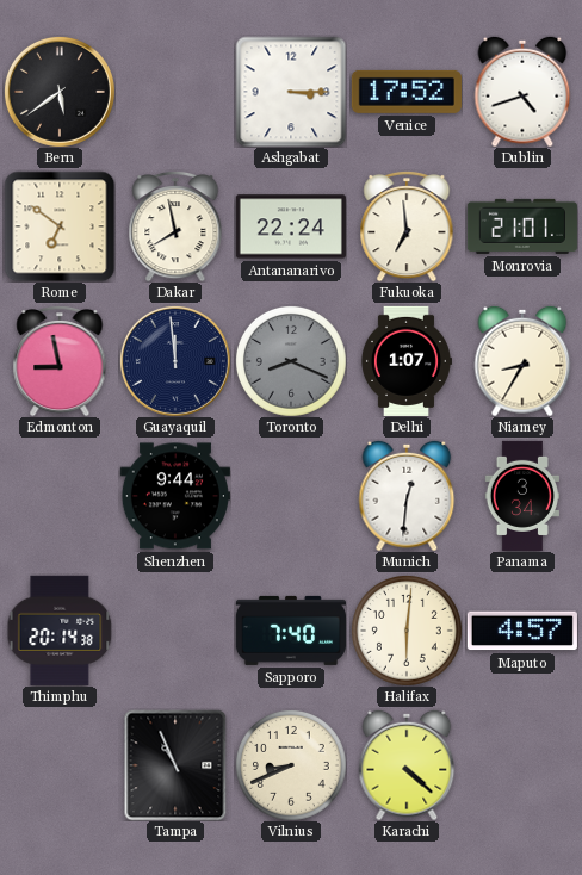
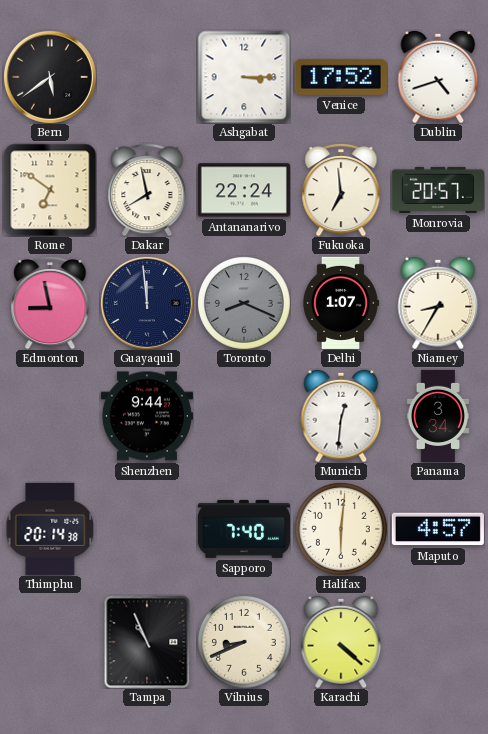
Monrovia: 21:01 -> 20:57 (438, 190)
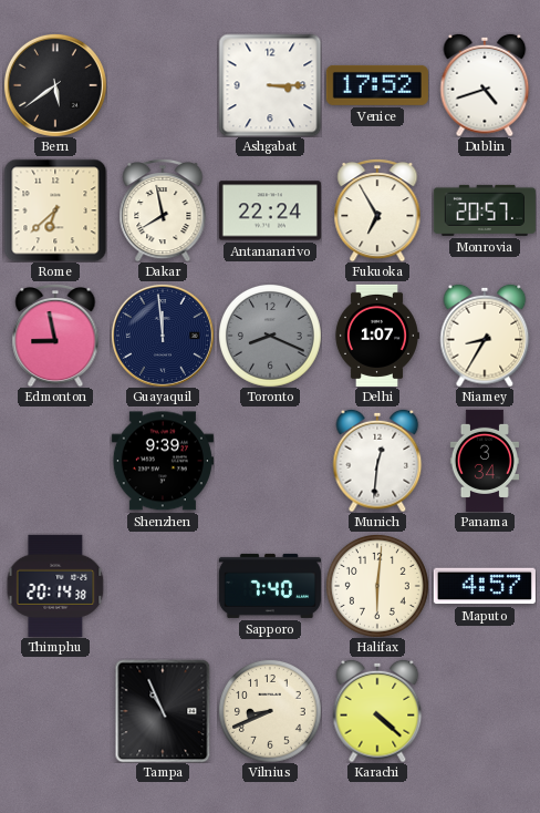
Rome: 6:51 -> 6:38 (55, 210)
Fukuoka: 6:59 -> 6:55 (377, 210)
Shenzhen: 9:44 -> 9:39 (163, 461)
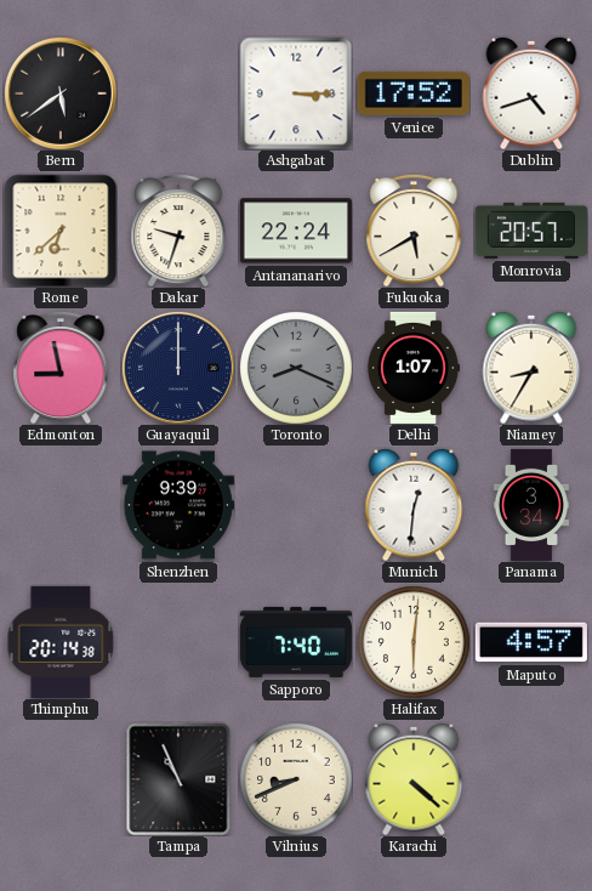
Dakar: 7:58 -> 9:33 (178, 231)
Fukuoka: 6:55 -> 5:40 (414, 231)
Guayaquil: 11:59 -> 12:00 (178, 368)
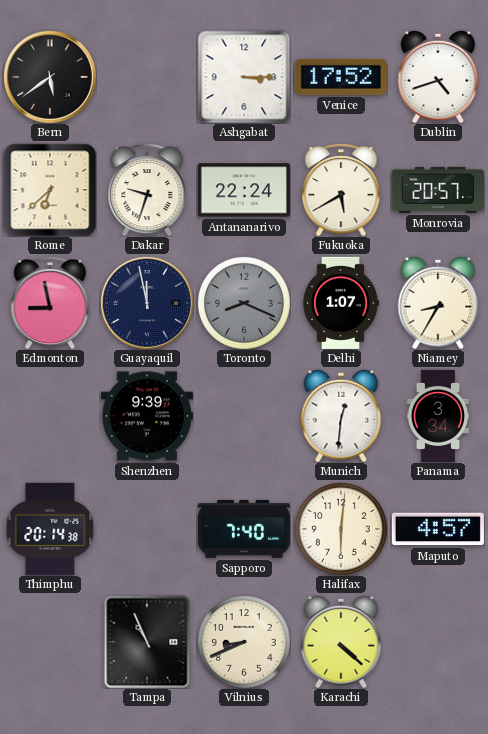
Guayaquil: 12:00 -> 11:58 (147, 303)
